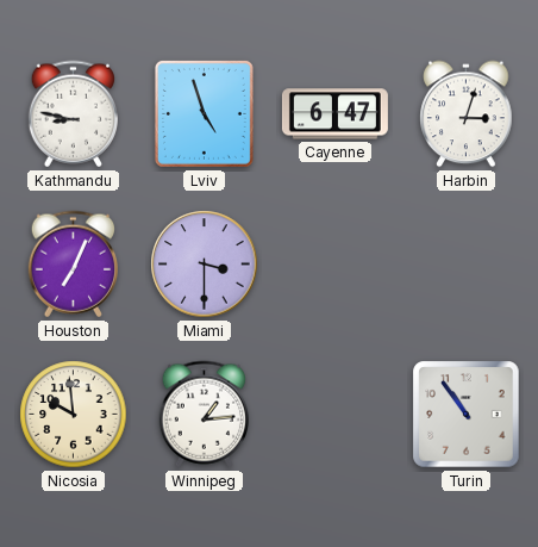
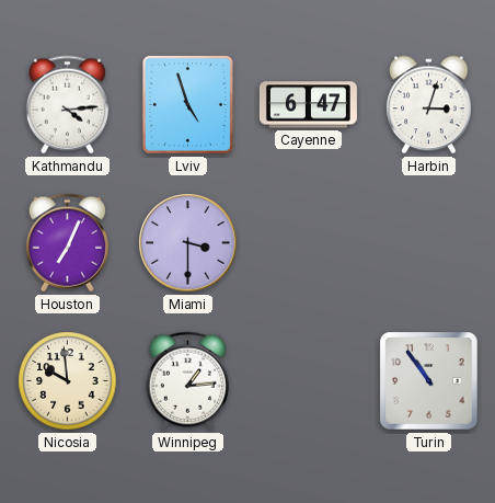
Kathmandu: 8:47 -> 4:14 (67, 105)
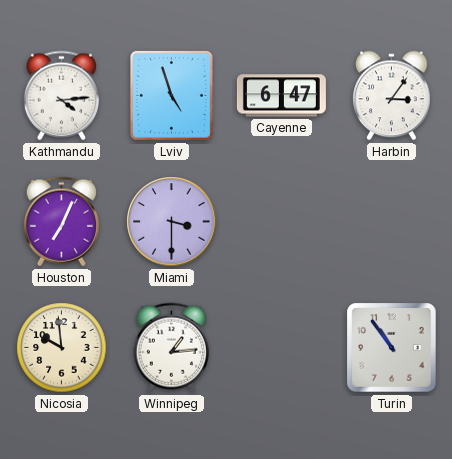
Harbin: 3:03 -> 3:06 (392, 96)
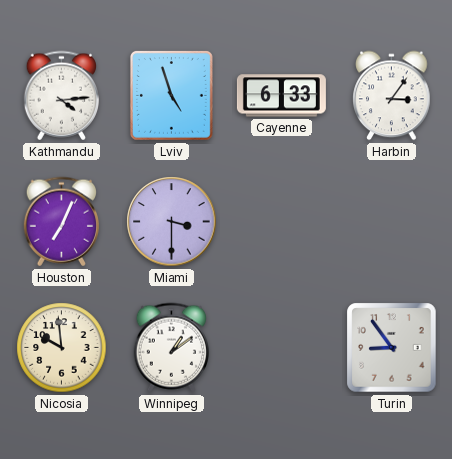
Cayenne: 6:47 -> 6:33 (281, 96)
Winnipeg: 1:14 -> 1:09 (171, 348)
Turin: 10:54 -> 8:54 (392, 348)
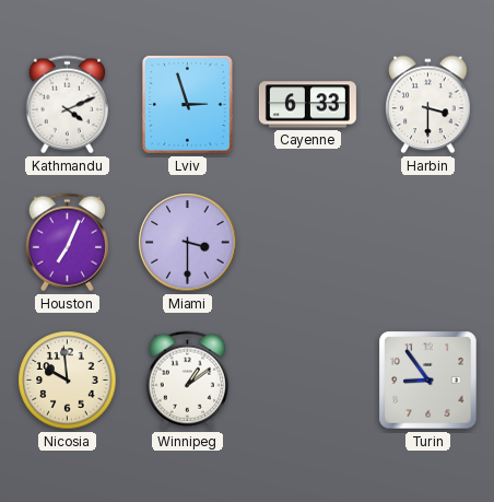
Kathmandu: 4:14 -> 4:11 (67, 105)
Lviv: 4:57 -> 2:57 (187, 104)
Harbin: 3:06 -> 3:30 (428, 105)
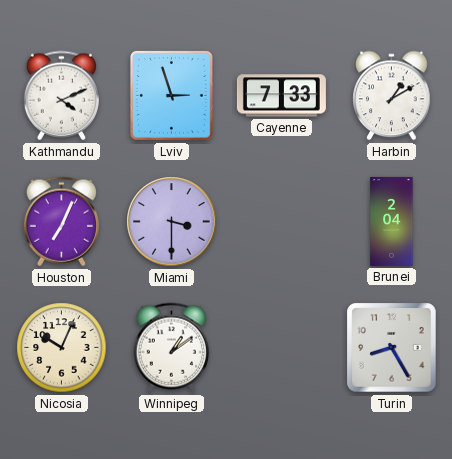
Cayenne: 6:33 -> 7:33 (281, 96)
Harbin: 3:30 -> 1:10 (392, 96)
Brunei: none -> 2:04 (392, 221)
Nicosia: 9:59 -> 10:04 (62, 348)
Turin: 8:54 -> 8:25 (392, 348)
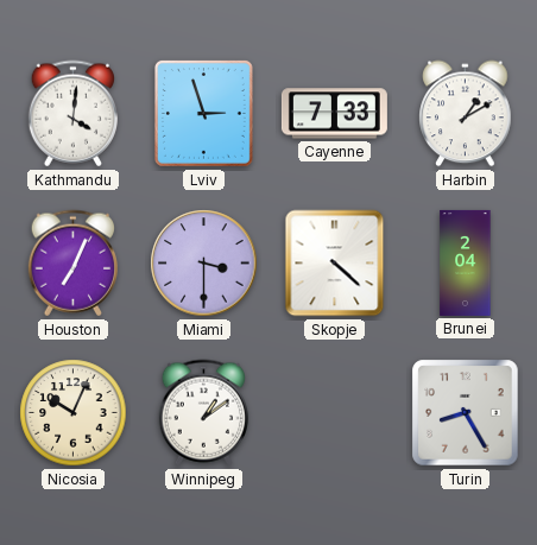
Kathmandu: 4:11 -> 4:01 (72, 114)
Skopje: none -> 4:22 (335, 264)
